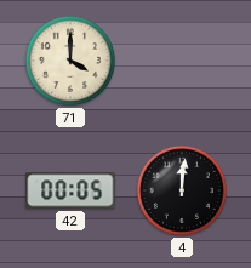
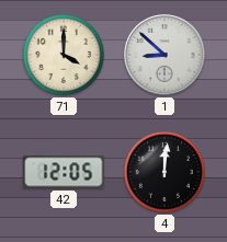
1: none -> 8:52 (164, 55)
42: 00:05 -> 12:05 (64, 172)
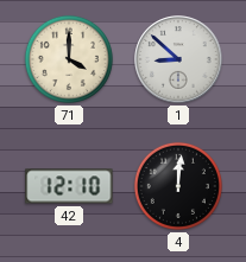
42: 12:05 -> 12:10 (69, 186)
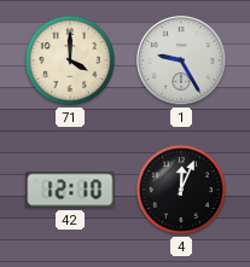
1: 8:52 -> 9:25 (181, 60)
4: 12:01 -> 12:04 (181, 190)
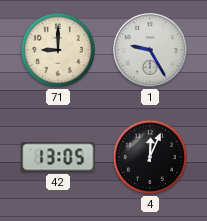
71: 4:00 -> 9:00 (58, 50)
42: 12:10 -> 13:05 (58, 157)
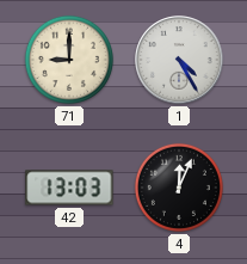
1: 9:25 -> 4:25 (179, 60)
42: 13:05 -> 13:03 (69, 188)
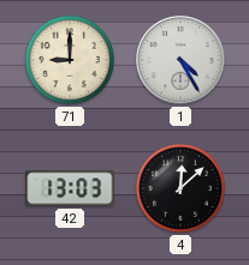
4: 12:04 -> 12:08 (180, 188)
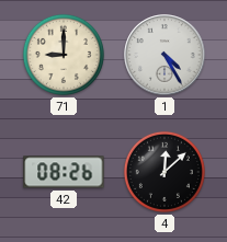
42: 13:03 -> 08:26 (64, 172)
